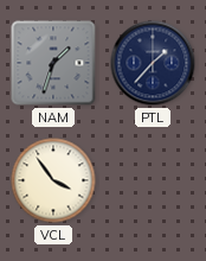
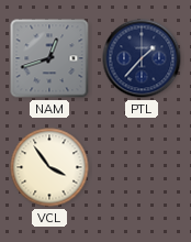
NAM: 1:33 -> 12:42 (49, 58)
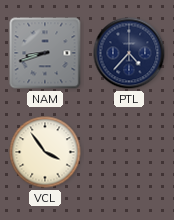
NAM: 12:42 -> 8:42 (45, 53)
PTL: 1:37 -> 4:37 (129, 53)
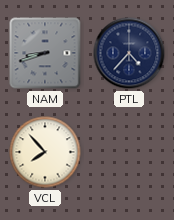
VCL: 3:54 -> 7:53 (45, 152)
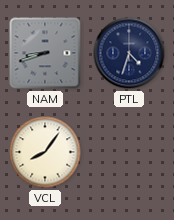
PTL: 4:37 -> 4:33 (129, 53)
VCL: 7:53 -> 8:06 (45, 152)
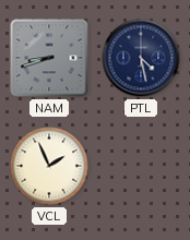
PTL: 4:33 -> 4:28 (141, 58)
VCL: 8:06 -> 1:56 (49, 166)
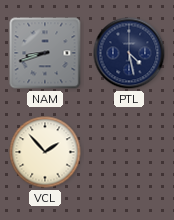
VCL: 1:56 -> 1:53 (45, 152)
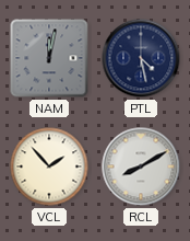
NAM: 8:42 -> 12:02 (49, 58)
RCL: none -> 8:10 (141, 167)
